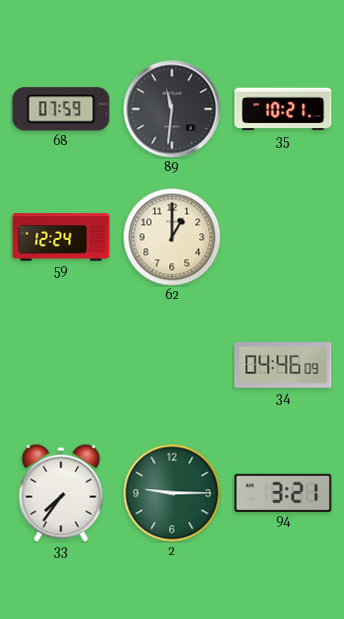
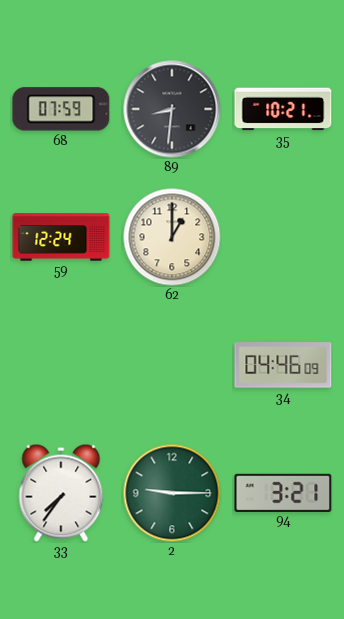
89: 11:31 -> 8:31 (172, 109)
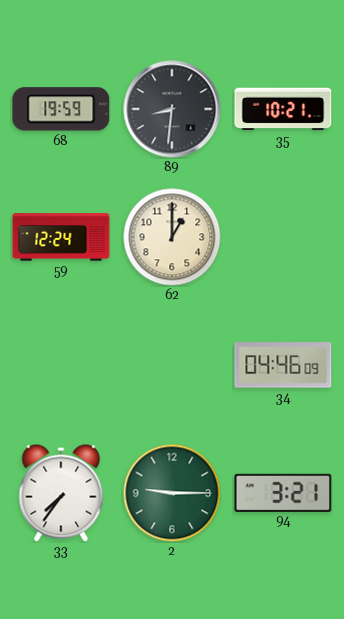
68: 07:59 -> 19:59 (61, 109)
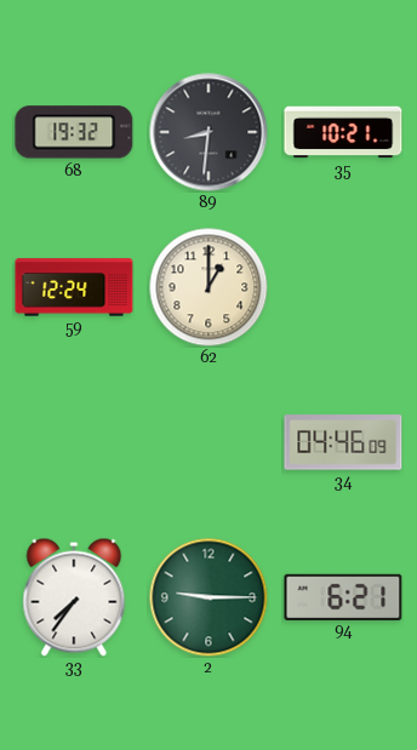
68: 19:59 -> 19:32 (74, 132)
94: 3:21 -> 6:21 (343, 596)
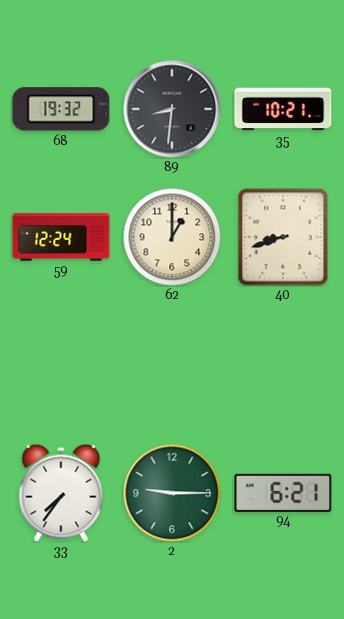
40: none -> 8:42 (283, 237)
34: 04:46 -> none (343, 442)
